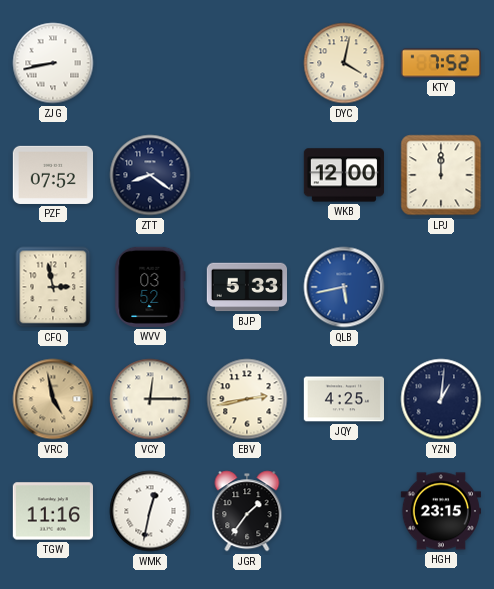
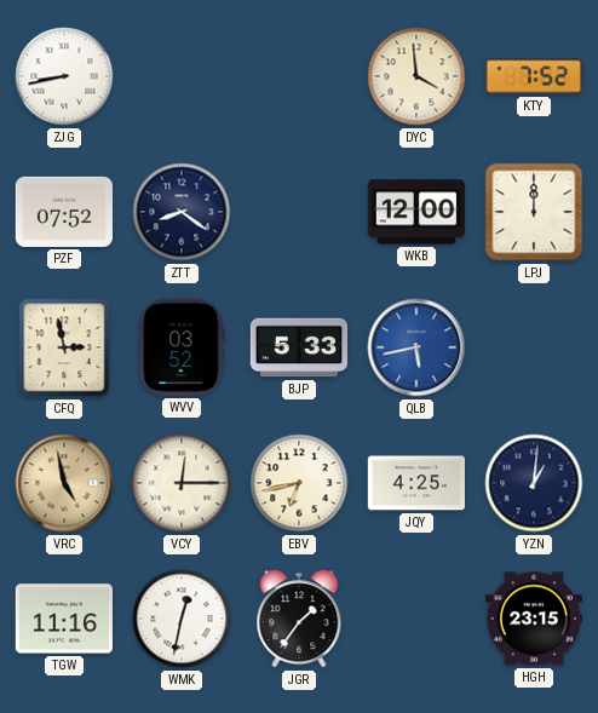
DYC: 4:02 -> 3:59 (416, 76)
EBV: 2:43 -> 6:43 (299, 483)
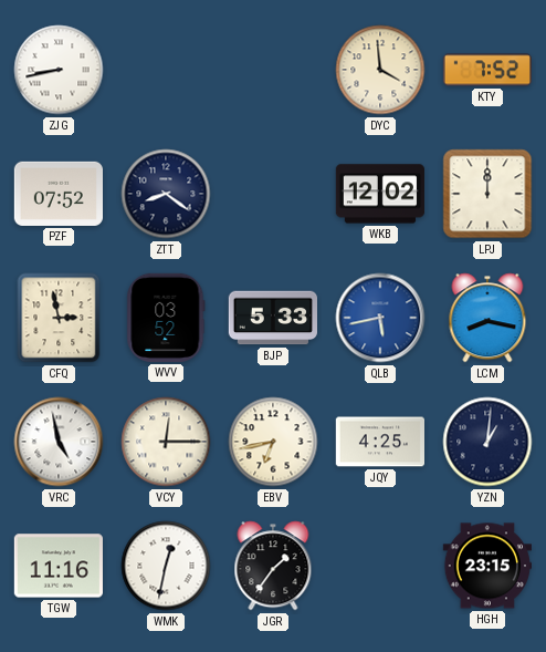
WKB: 12:00 -> 12:02 (380, 194)
LCM: none -> 8:17 (487, 318)
VRC dial: champagne -> white (59, 442)
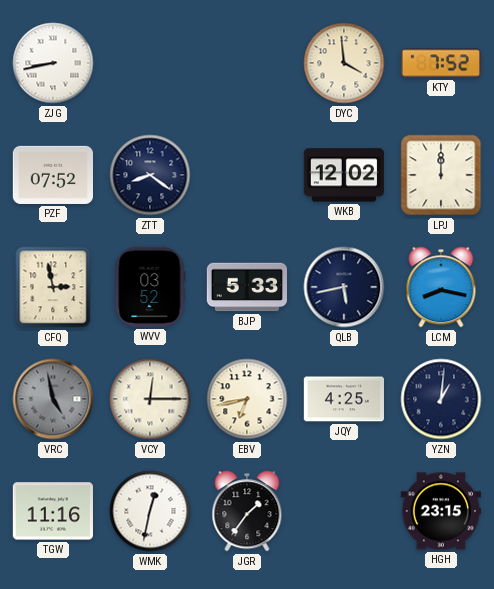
QLB dial: blue -> navy (344, 287)
VRC dial: white -> grey (53, 399)
